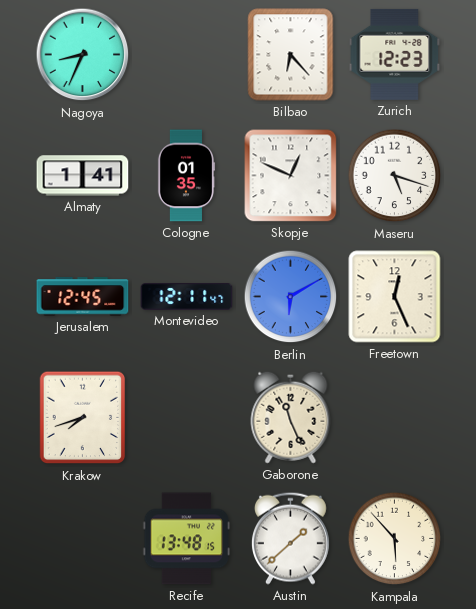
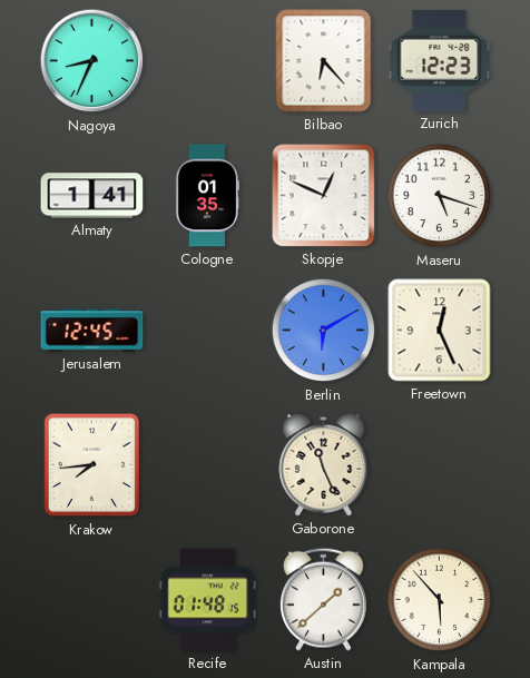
Montevideo: 12:11 -> none (187, 297)
Krakow: 7:42 -> 7:44 (92, 465)
Recife: 13:48 -> 01:48 (208, 600)
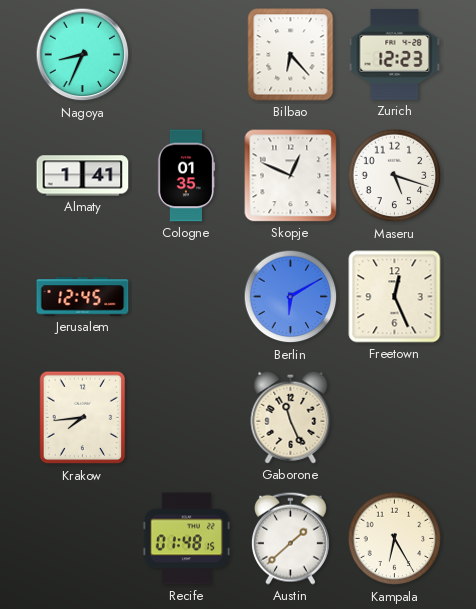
Kampala: 5:53 -> 6:25 (395, 539)
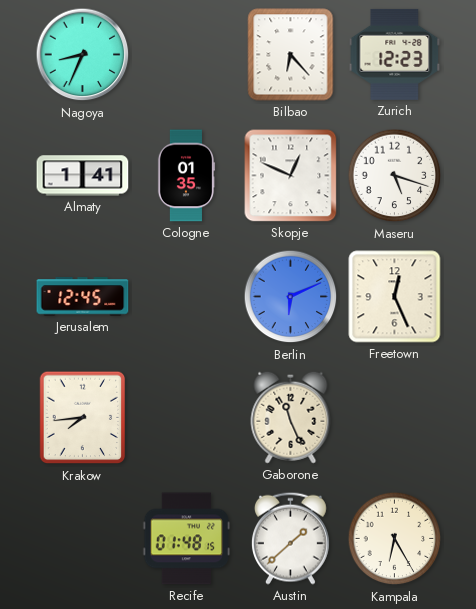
Berlin: 6:10 -> 6:11 (291, 297)
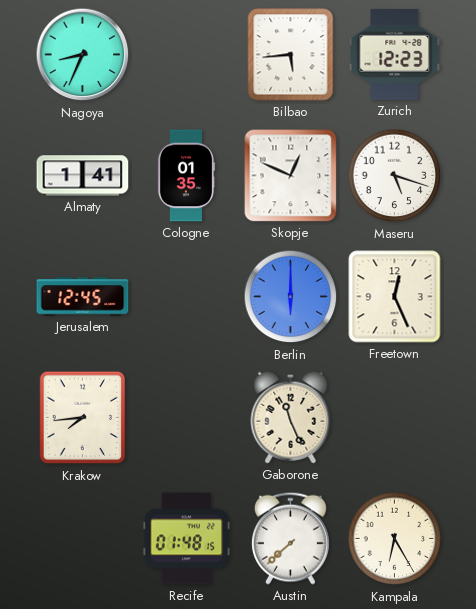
Bilbao: 6:23 -> 5:44 (291, 55)
Berlin: 6:11 -> 6:00 (291, 297)
Austin: 1:38 -> 7:38 (290, 538)
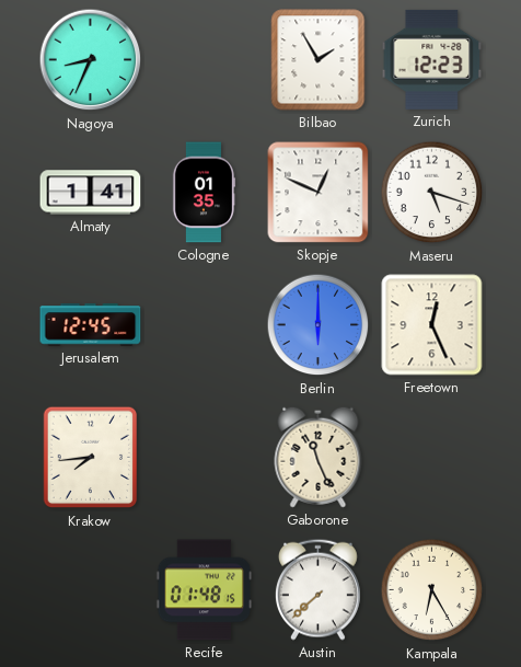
Bilbao: 5:44 -> 1:55 (319, 60)
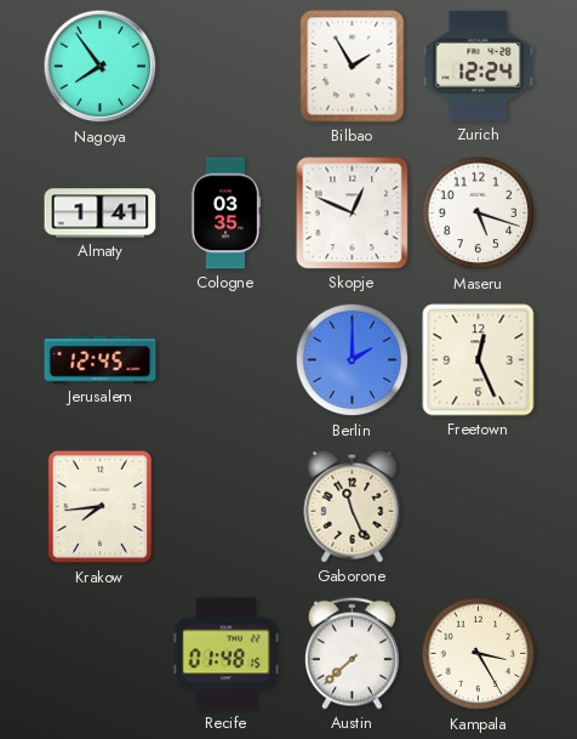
Nagoya: 8:34 -> 7:54 (101, 67)
Zurich: 12:23 -> 12:24 (479, 66)
Cologne: 01:35 -> 03:35 (225, 214)
Berlin: 6:00 -> 2:00 (353, 360)
Kampala: 6:25 -> 3:25 (479, 654)
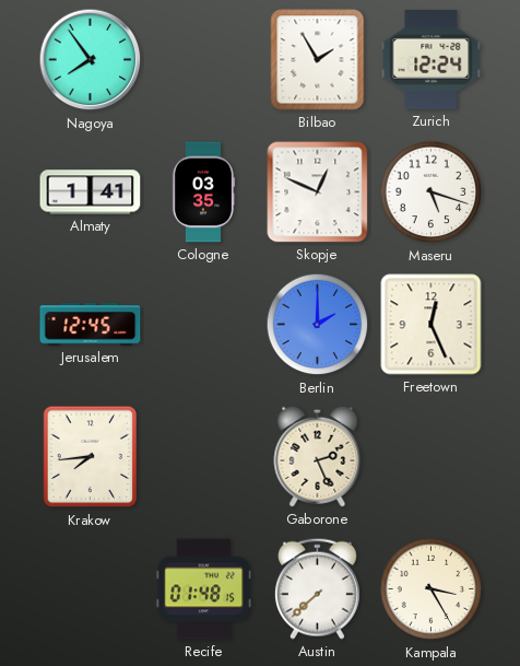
Gaborone: 11:26 -> 2:26 (318, 456)
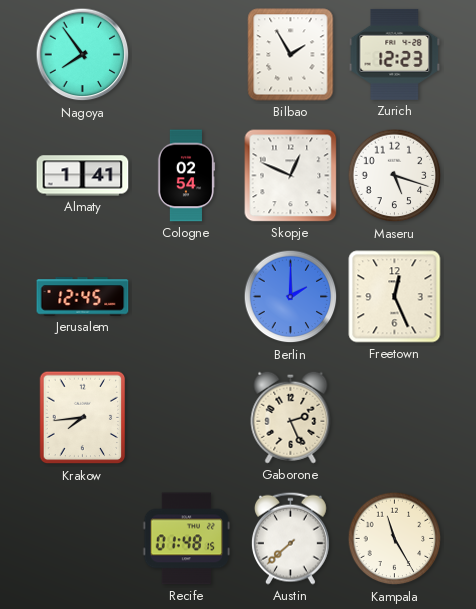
Zurich: 12:24 -> 12:23 (395, 54)
Cologne: 03:35 -> 02:54 (186, 176)
Kampala: 3:25 -> 11:25 (395, 539)
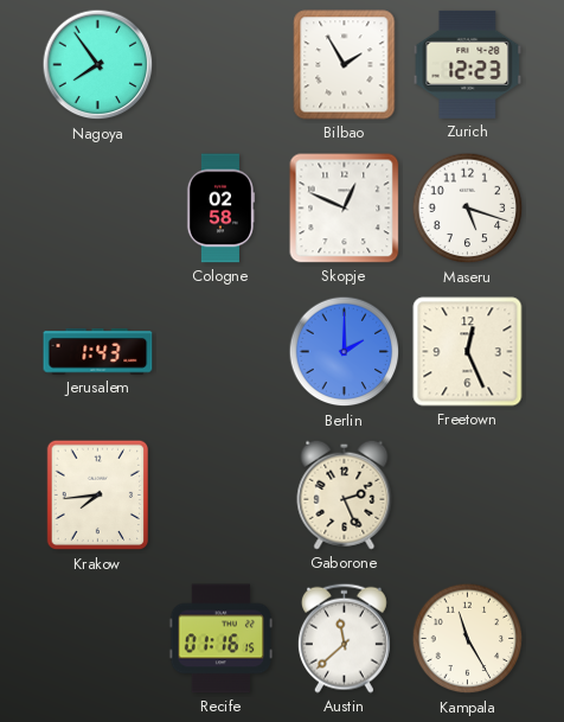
Almaty: 1:41 -> none (83, 176)
Cologne: 02:54 -> 02:58 (220, 209)
Jerusalem: 12:45 -> 1:43 (98, 352)
Recife: 01:48 -> 01:16 (222, 639)
Austin: 7:38 -> 11:38 (344, 638)
